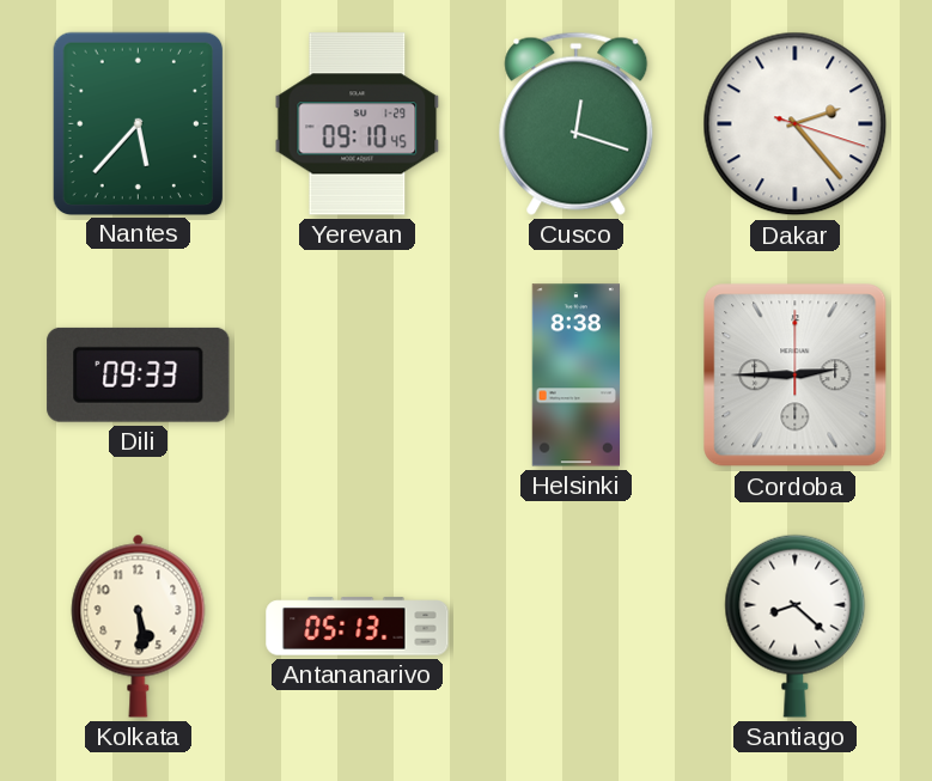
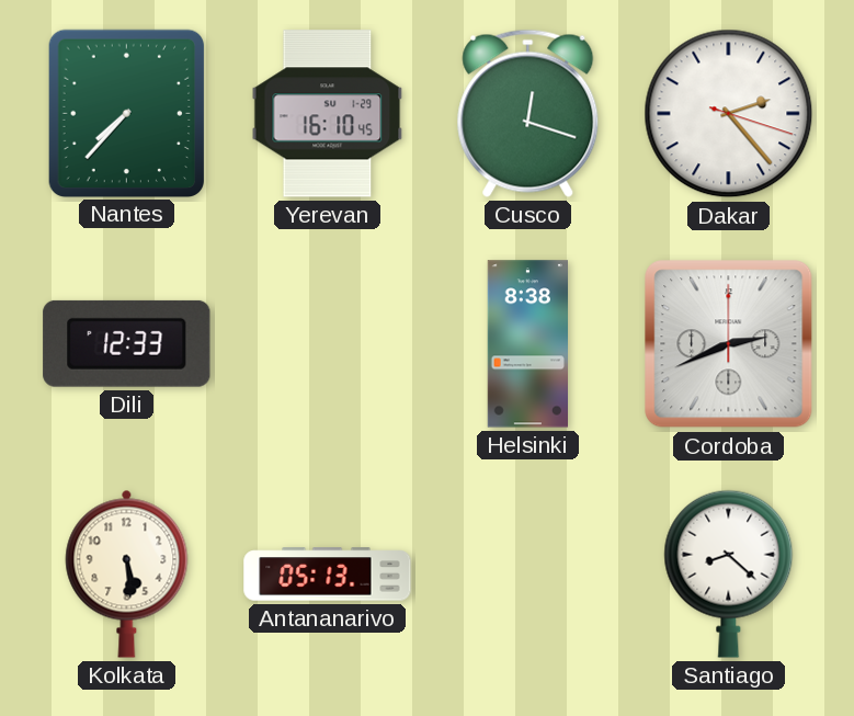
Nantes: 5:37 -> 7:37 (126, 113)
Yerevan: 09:10 -> 16:10 (328, 114)
Dili: 09:33 -> 12:33 (127, 343)
Cordoba: 2:45 -> 2:41 (729, 344)
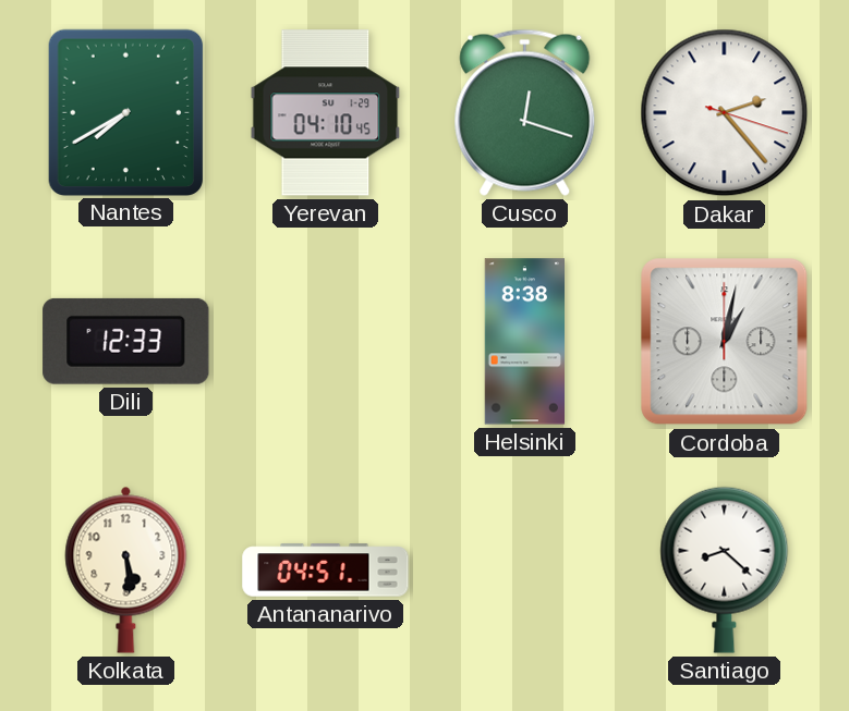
Nantes: 7:37 -> 7:40 (125, 112)
Yerevan: 16:10 -> 04:10 (326, 113)
Cordoba: 2:41 -> 1:02 (725, 342)
Antananarivo: 05:13 -> 04:51 (326, 571)
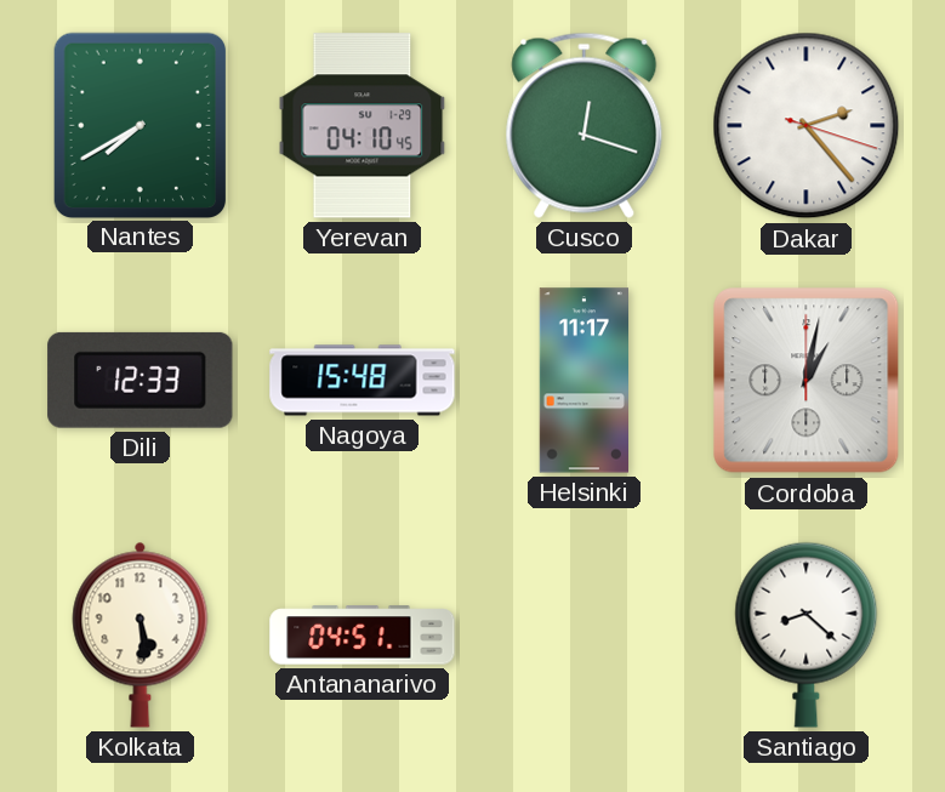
Nagoya: none -> 15:48 (363, 381)
Helsinki: 8:38 -> 11:17 (583, 381)
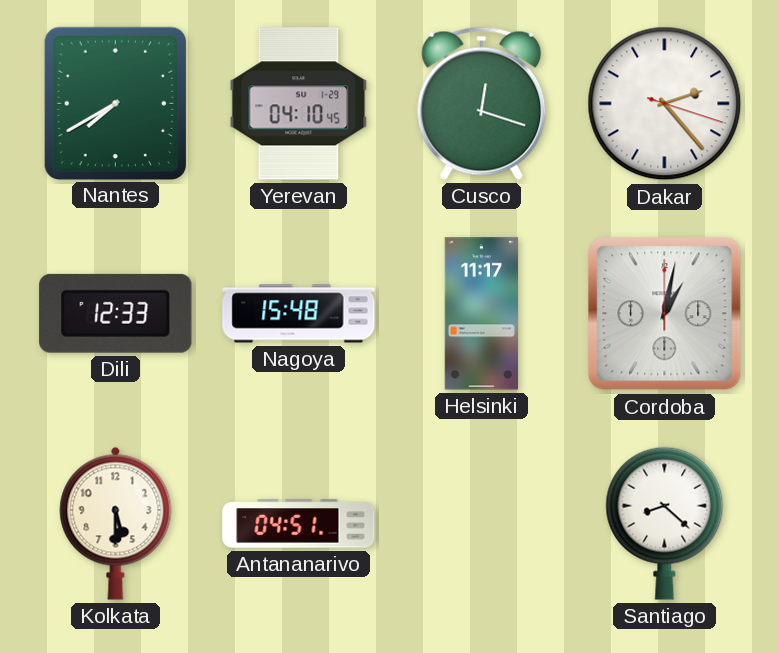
Kolkata: 5:29 -> 5:30 (116, 523)
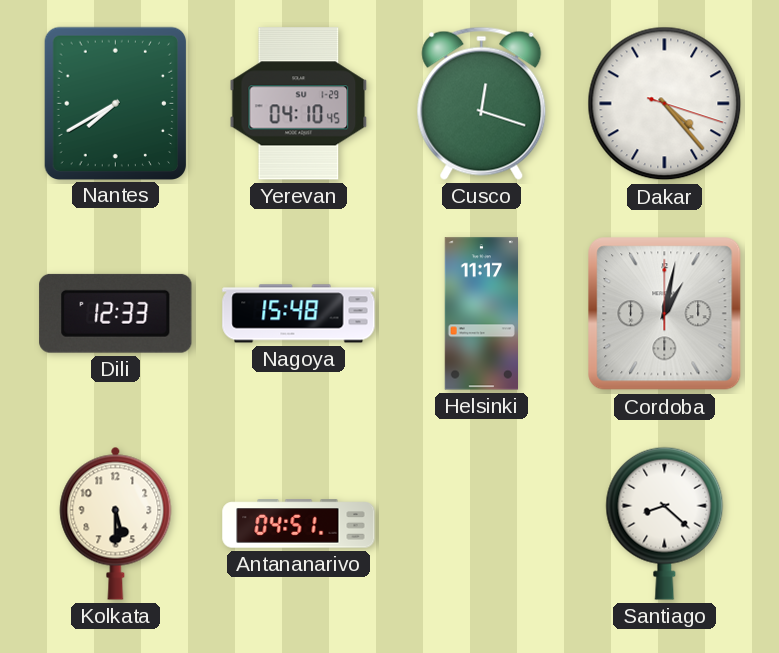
Dakar: 2:23 -> 4:23 (665, 104)
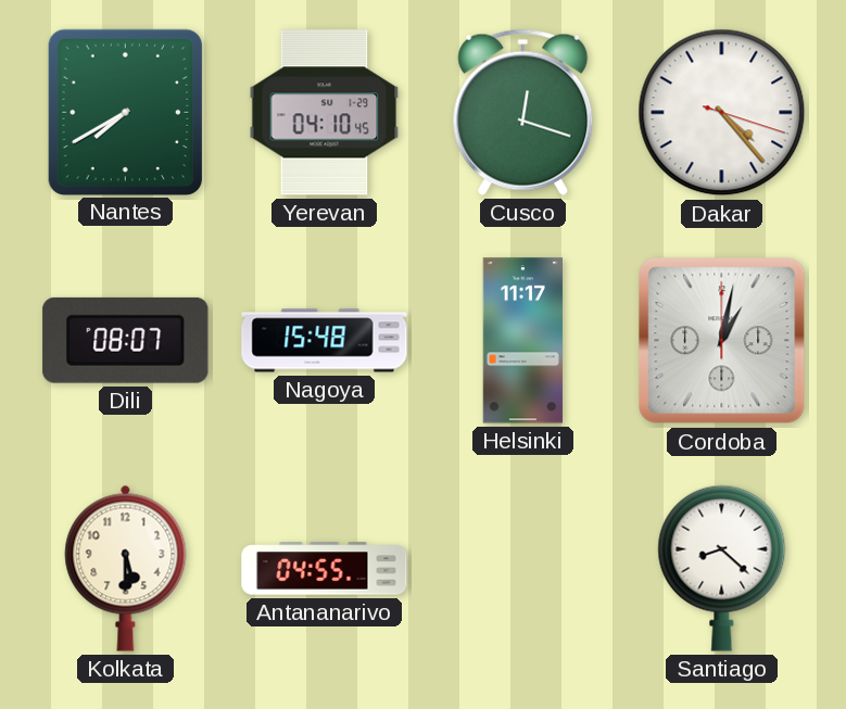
Dili: 12:33 -> 08:07 (126, 340)
Antananarivo: 04:51 -> 04:55 (325, 569)
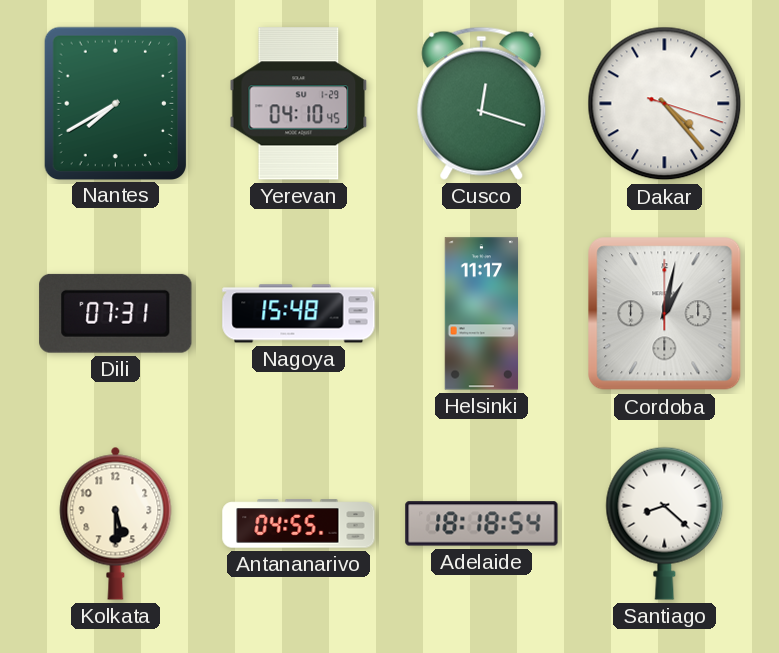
Dili: 08:07 -> 07:31 (116, 313)
Adelaide: none -> 18:18 (482, 524)
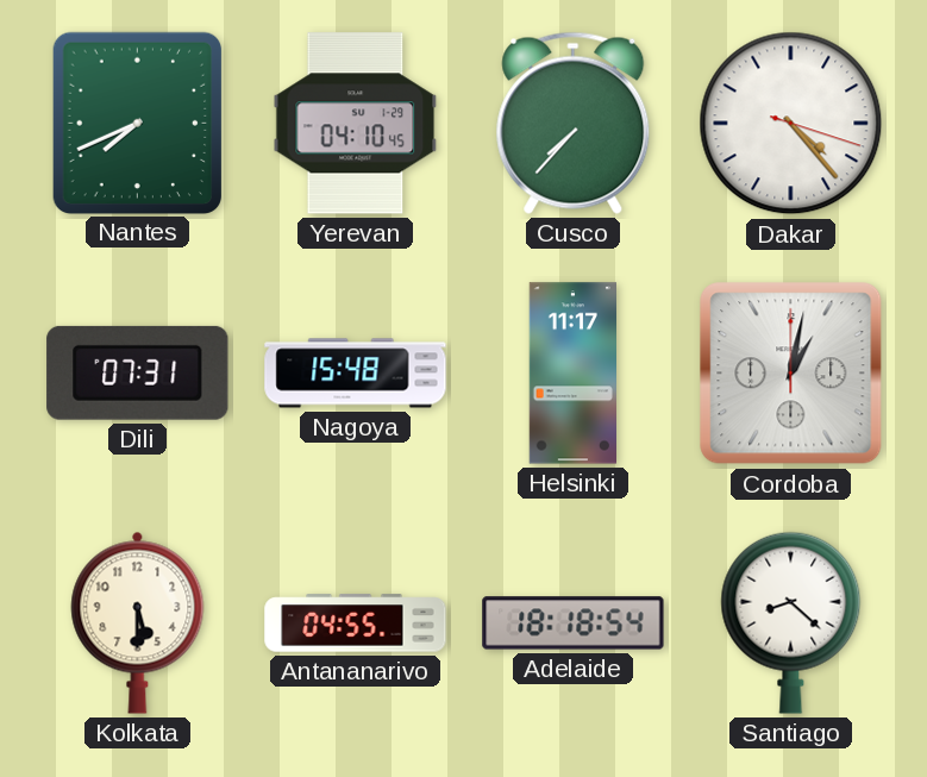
Nantes: 7:40 -> 7:41 (137, 123)
Cusco: 12:18 -> 7:37 (574, 123)
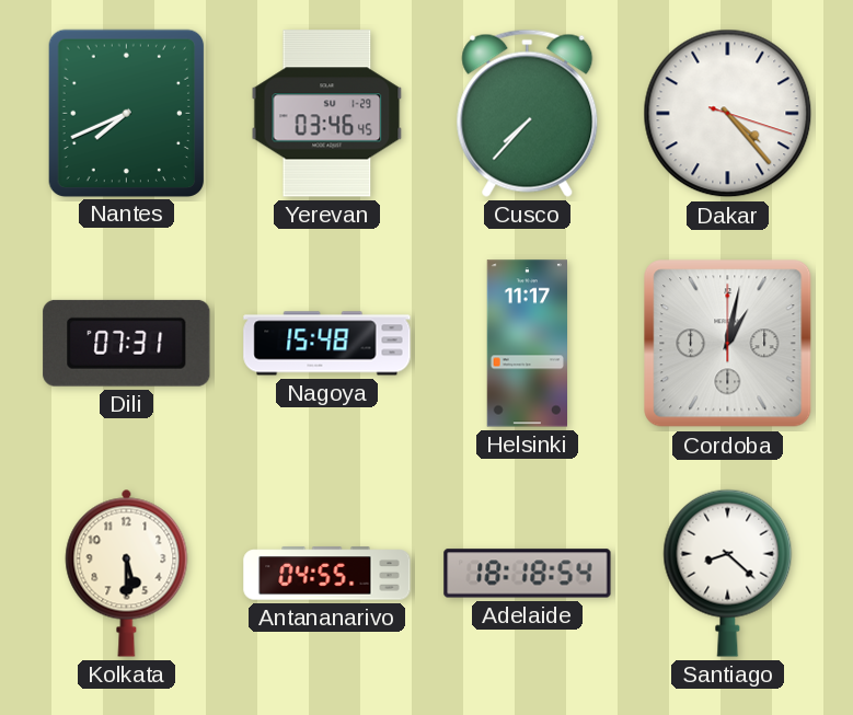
Yerevan: 04:10 -> 03:46 (327, 114)
